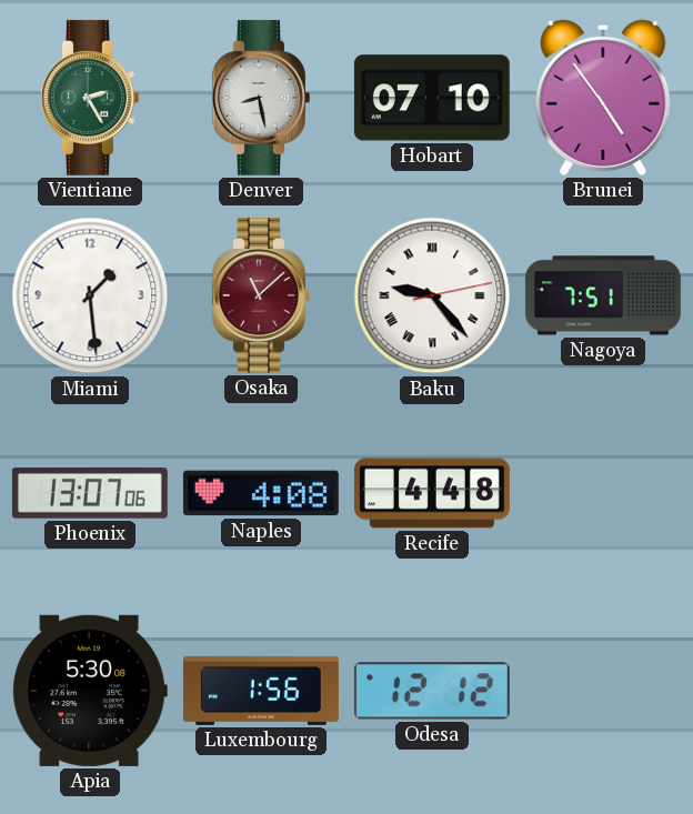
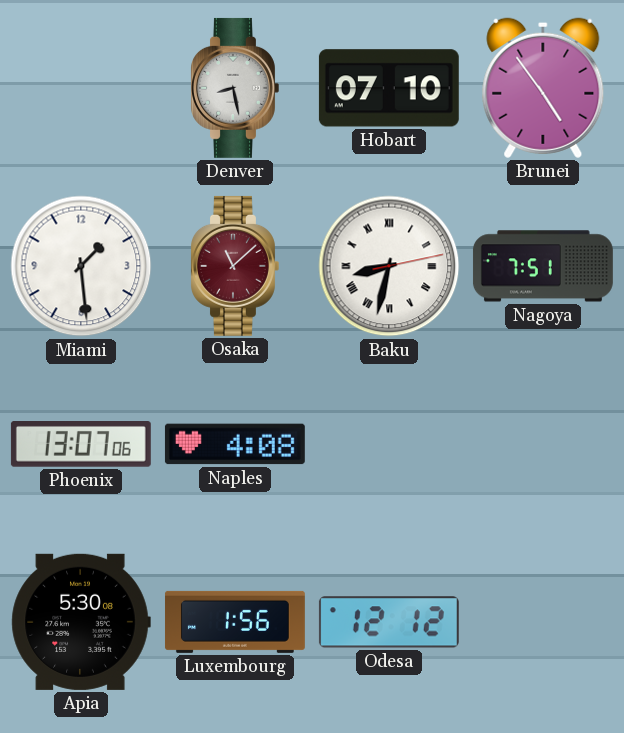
Vientiane: 2:25 -> none (90, 98)
Baku: 9:23 -> 8:32 (389, 266)
Recife: 4:48 -> none (432, 493)
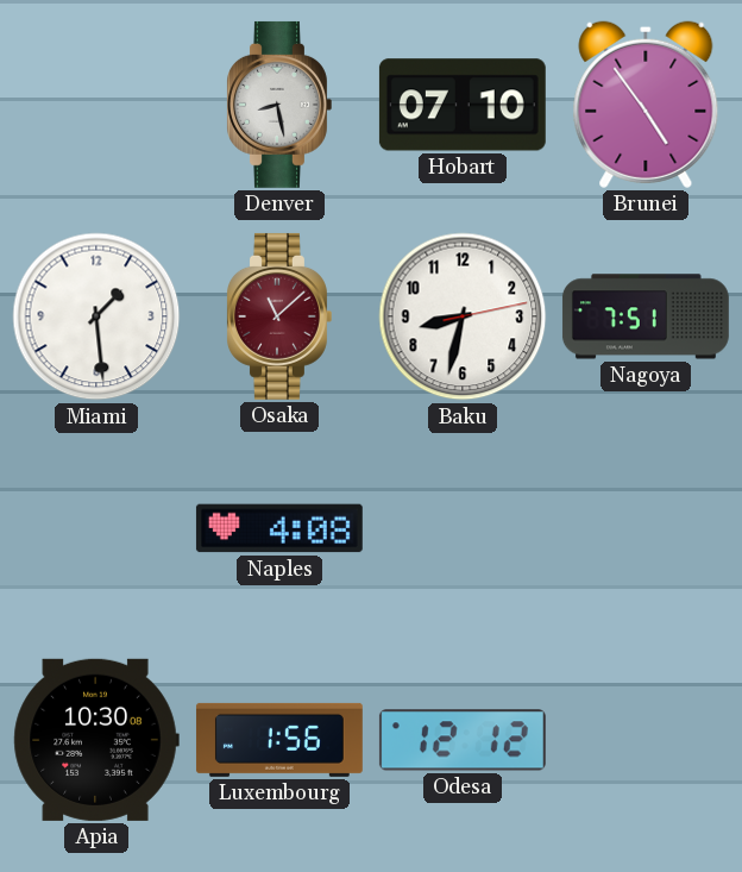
Baku numerals: Roman -> Arabic (463, 316)
Phoenix: 13:07 -> none (81, 445)
Apia: 5:30 -> 10:30 (96, 740)
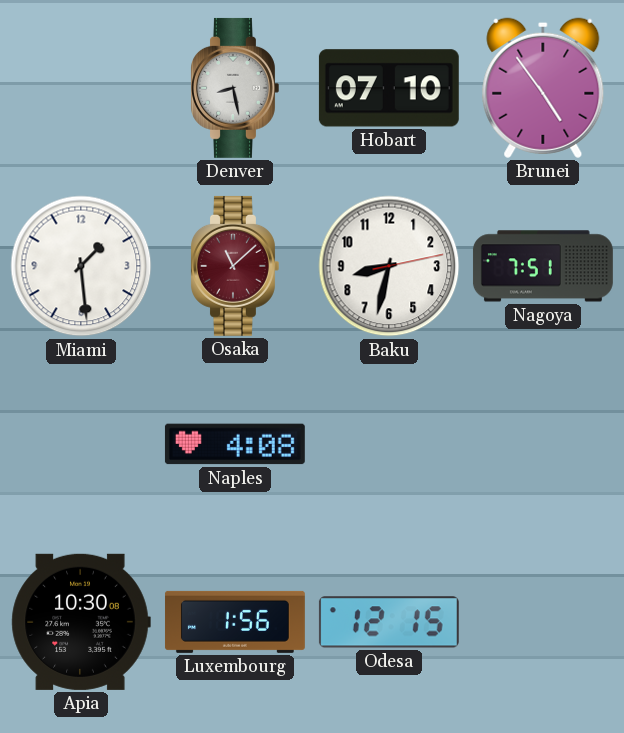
Odesa: 12:12 -> 12:15 (389, 622)
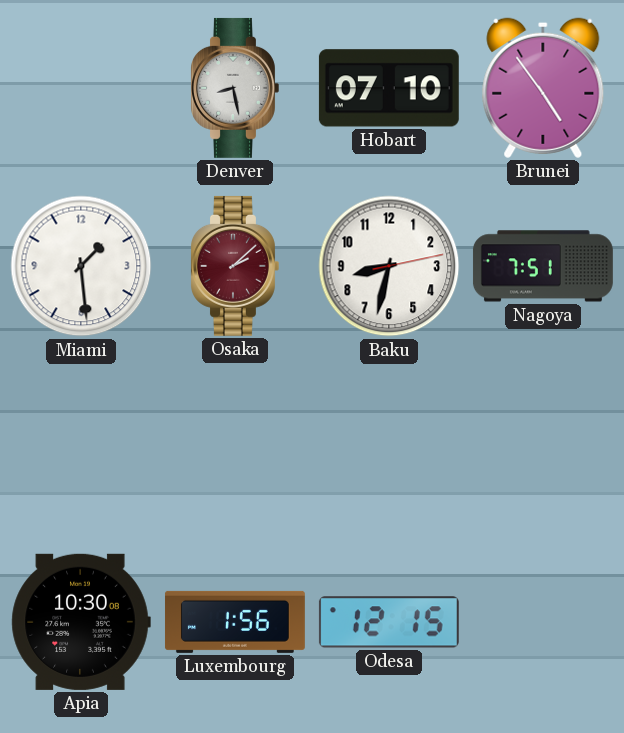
Osaka: 11:08 -> 2:08 (235, 266)
Naples: 4:08 -> none (235, 444)
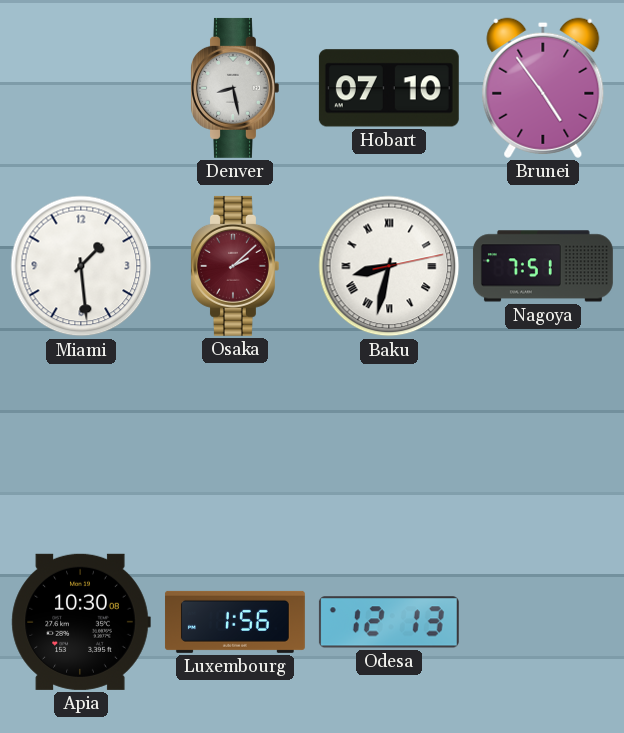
Baku numerals: Arabic -> Roman (389, 266)
Odesa: 12:15 -> 12:13 (389, 622)
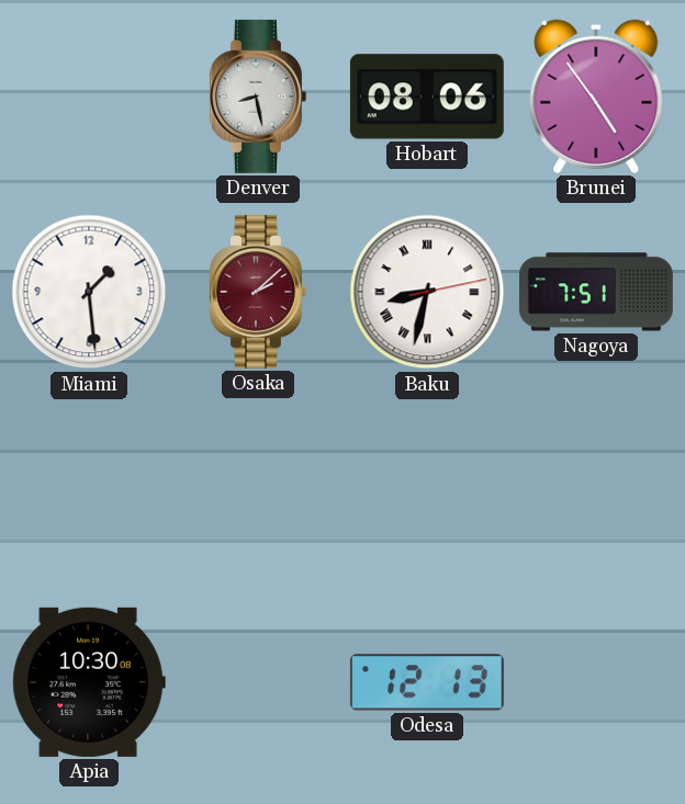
Hobart: 07:10 -> 08:06 (427, 97)
Luxembourg: 1:56 -> none (235, 622)
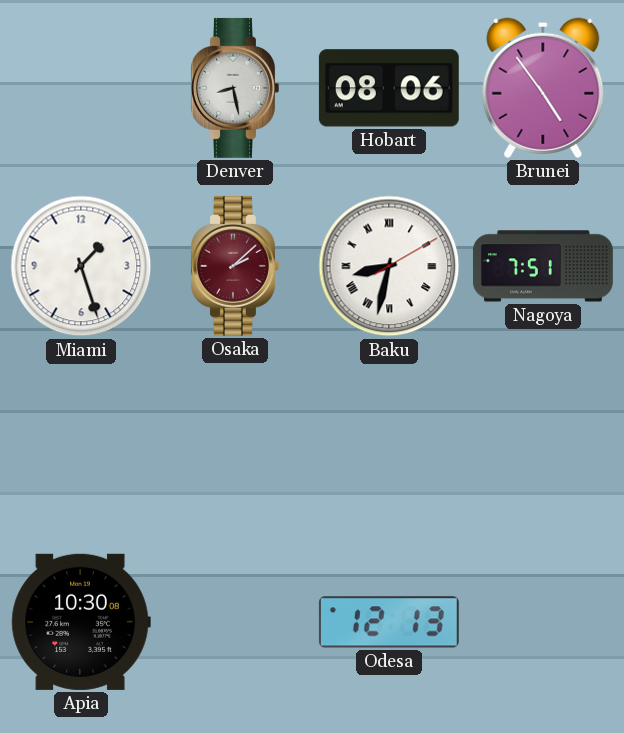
Miami: 1:29 -> 1:27 (81, 266)
Baku: 8:32:13 -> 8:32:10 (389, 266)
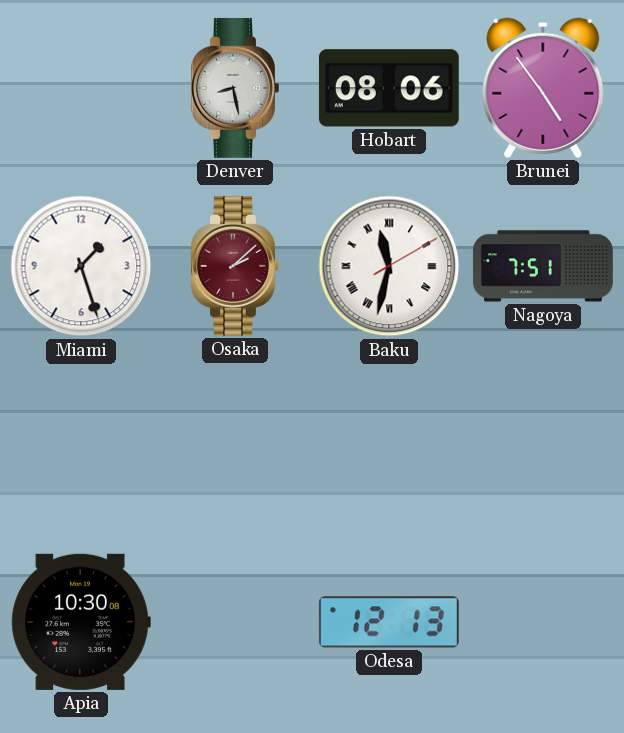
Baku: 8:32 -> 11:32 (389, 266)
